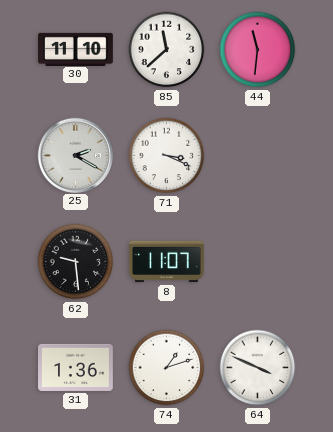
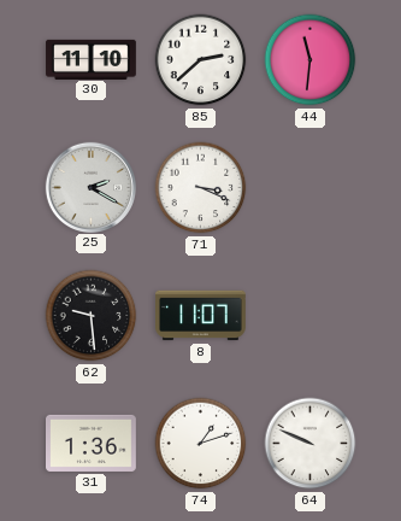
85: 11:38 -> 2:38 (201, 60)
64: 3:49 -> 9:49 (311, 444)
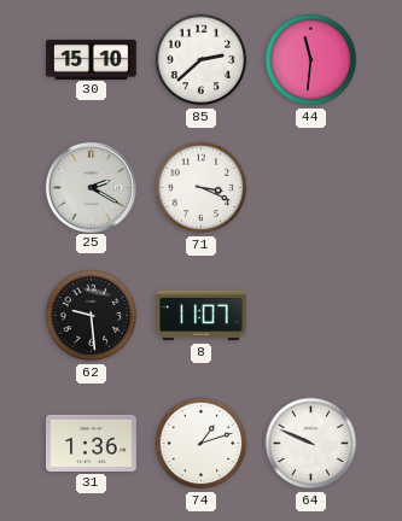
30: 11:10 -> 15:10 (92, 59)
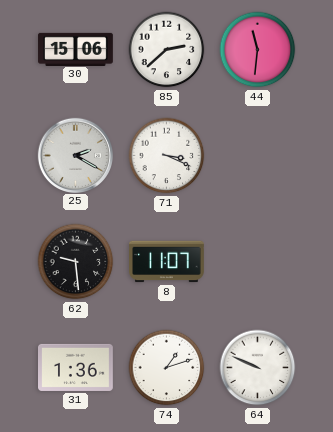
30: 15:10 -> 15:06 (76, 49)
